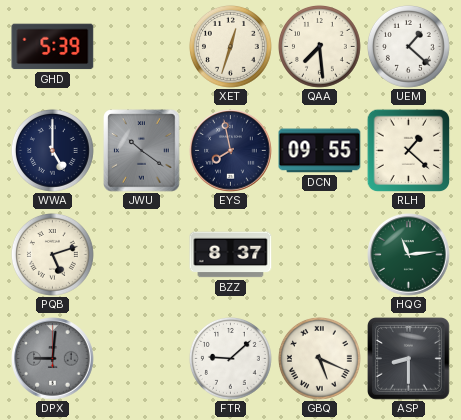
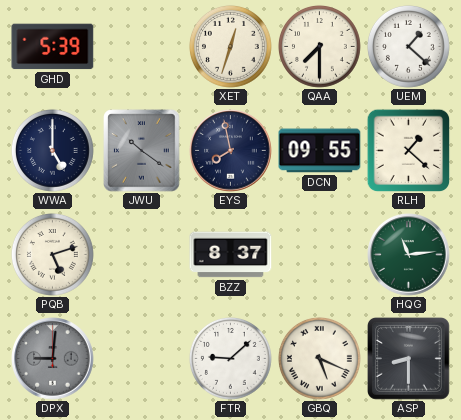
QAA: 7:29 -> 7:30 (320, 47)
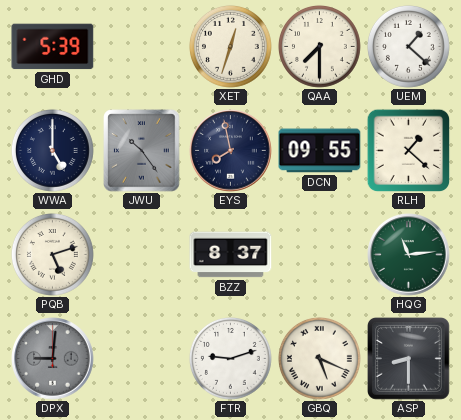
JWU: 10:21 -> 10:24 (142, 151)
FTR: 9:08 -> 9:12 (231, 359)
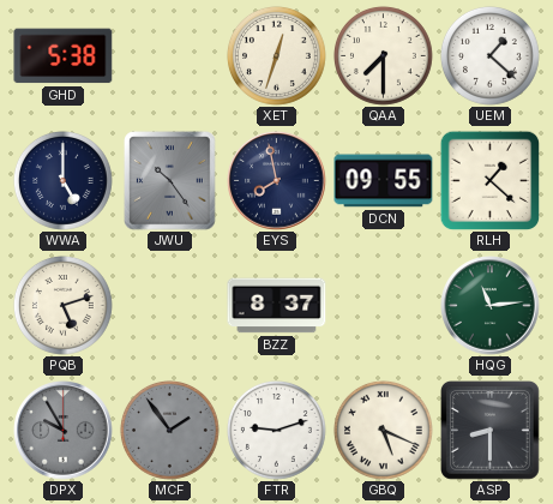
GHD: 5:39 -> 5:38 (64, 56)
DPX: 9:01 -> 9:55 (64, 431)
MCF: none -> 1:54 (170, 431)
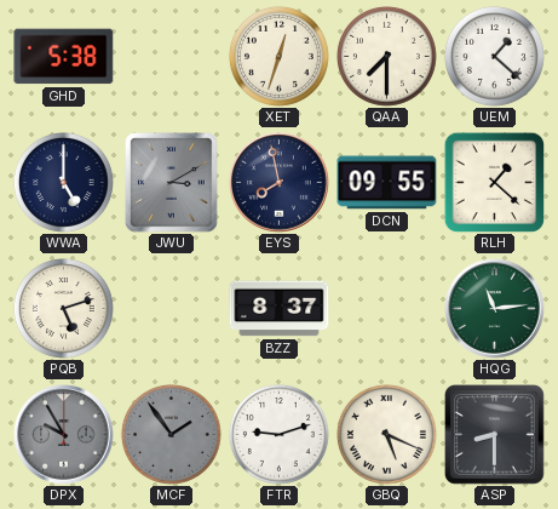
JWU: 10:24 -> 3:10 (172, 183)
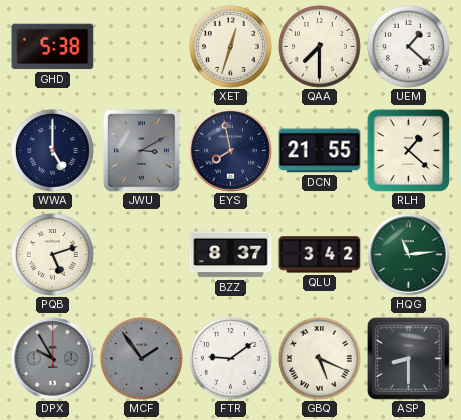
DCN: 09:55 -> 21:55 (320, 151)
QLU: none -> 3:42 (320, 255)
FTR: 9:12 -> 9:09 (231, 359)
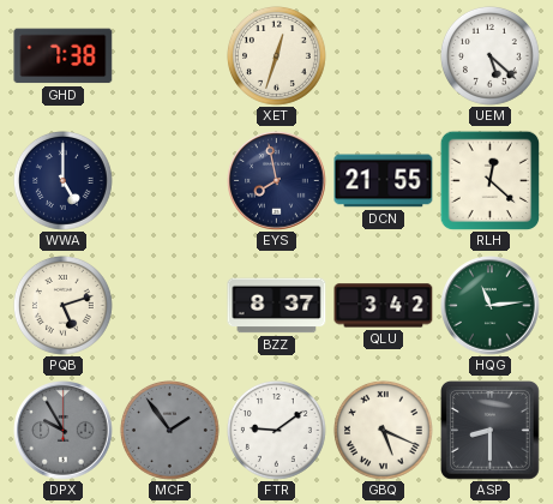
GHD: 5:38 -> 7:38 (64, 56)
QAA: 7:30 -> none (320, 47)
UEM: 1:22 -> 5:22 (491, 56)
JWU: 3:10 -> none (142, 151)
RLH: 1:22 -> 12:22 (489, 180)
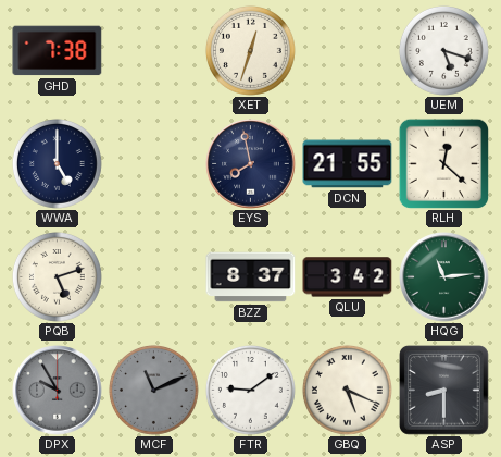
UEM: 5:22 -> 5:18 (444, 51)
MCF: 1:54 -> 11:11 (154, 391)
